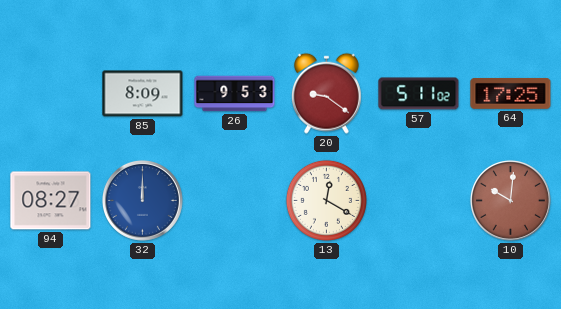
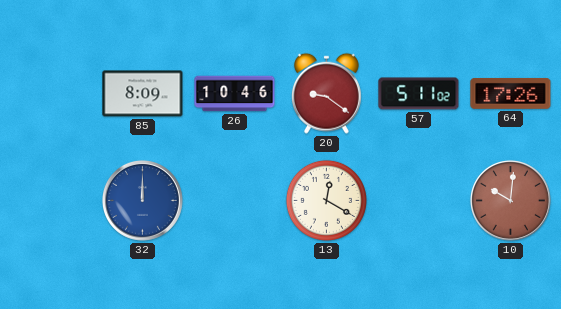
26: 9:53 -> 10:46 (235, 94)
64: 17:25 -> 17:26 (511, 93)
94: 08:27 -> none (51, 201)
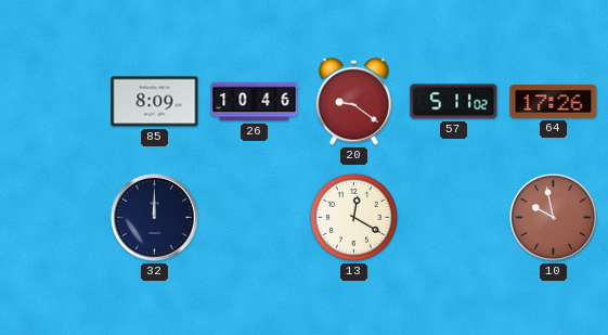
32 dial: blue -> navy (154, 217)
10: 10:01 -> 9:58 (553, 217)
